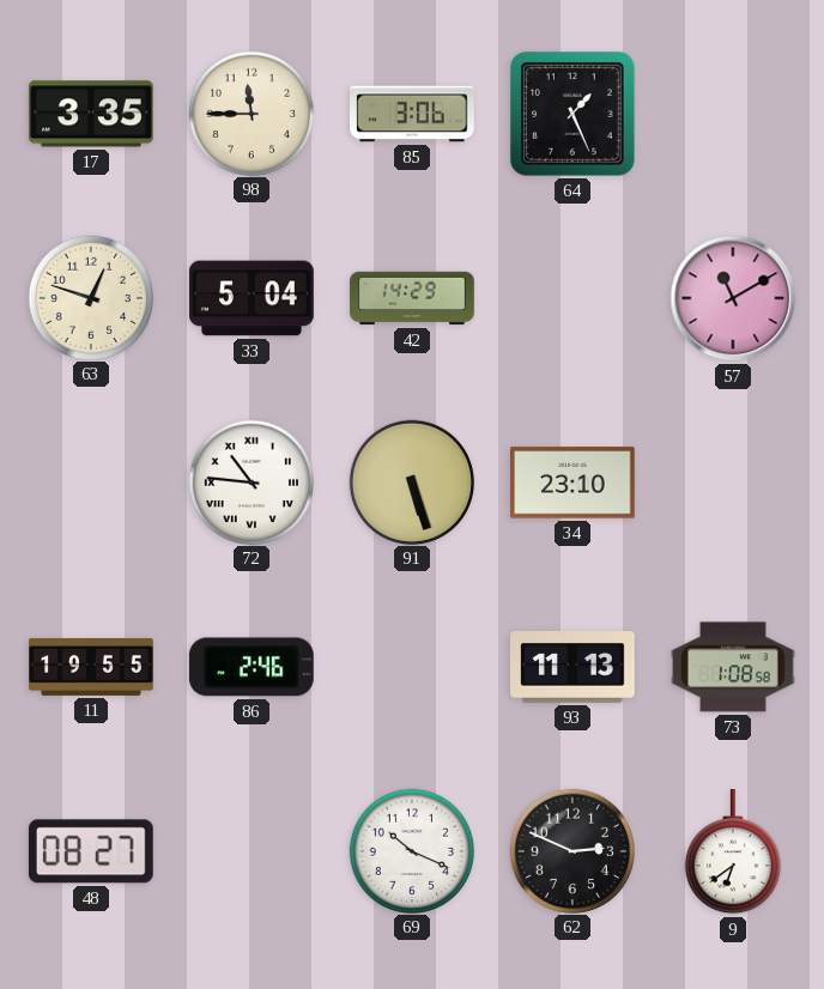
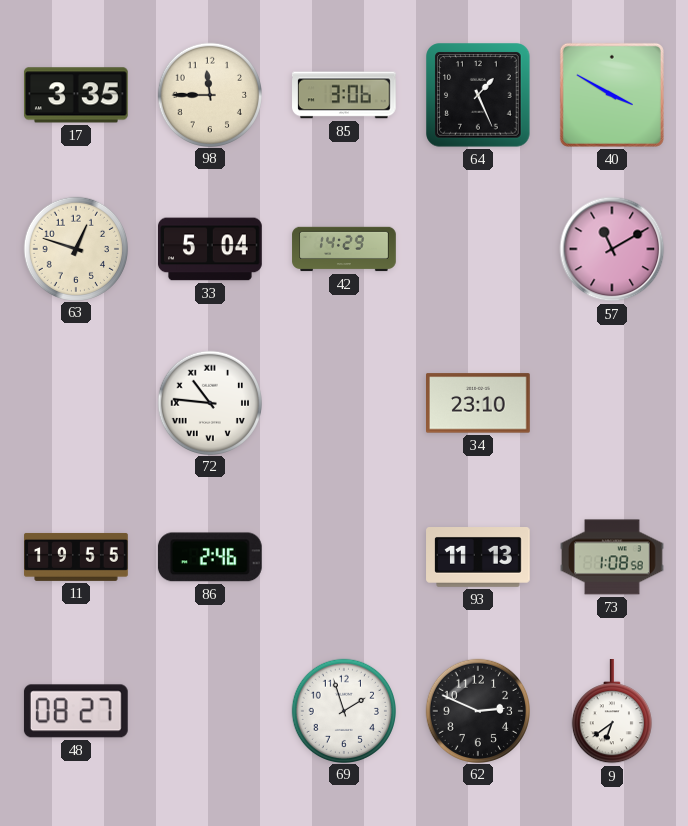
40: none -> 3:50 (612, 95)
91: 5:27 -> none (411, 481)
69: 10:19 -> 1:57 (343, 710)
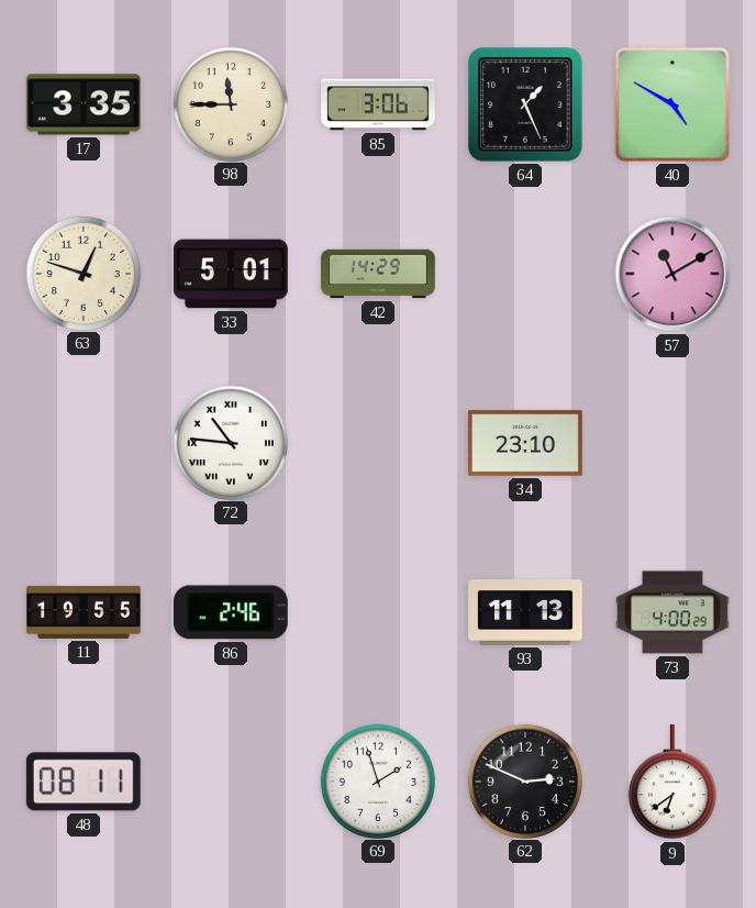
40: 3:50 -> 4:50 (672, 104)
33: 5:04 -> 5:01 (232, 274)
73: 1:08 -> 4:00 (674, 612)
48: 08:27 -> 08:11 (84, 782)
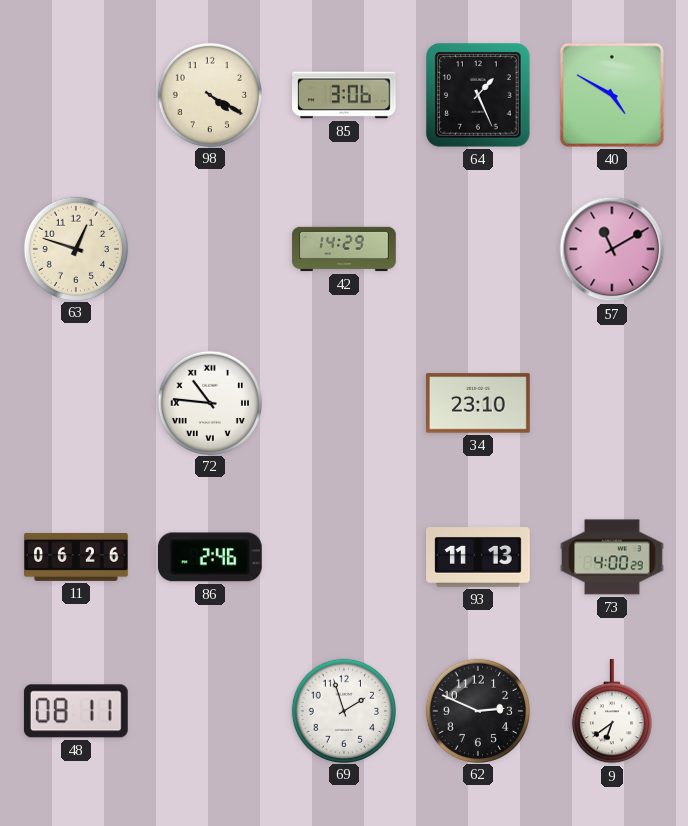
17: 3:35 -> none (84, 104)
98: 11:45 -> 4:20 (209, 94)
33: 5:01 -> none (232, 274)
11: 19:55 -> 06:26 (76, 557)
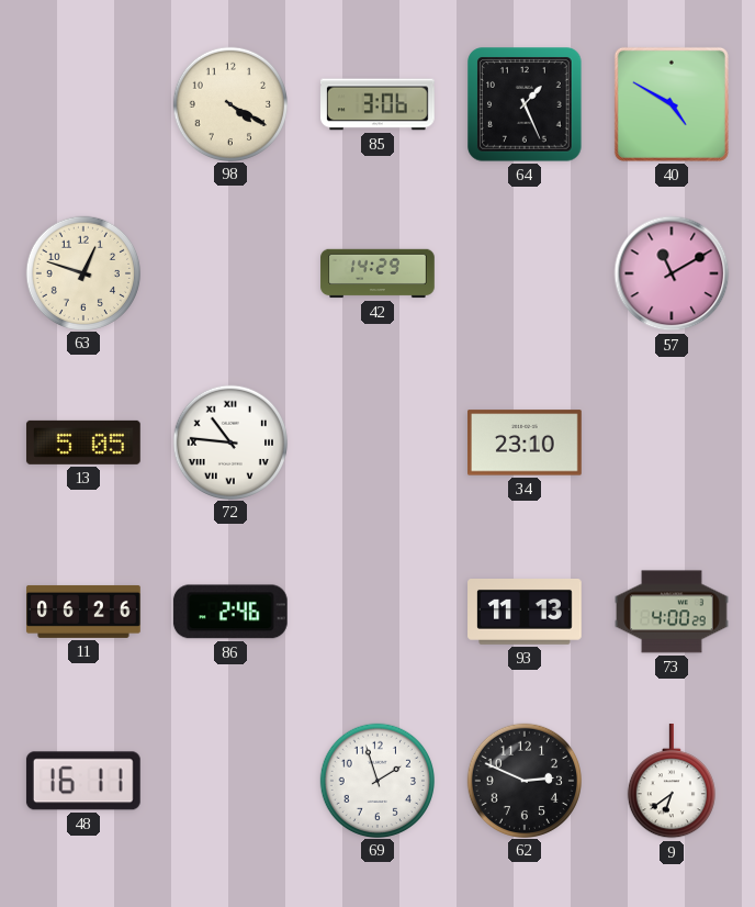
13: none -> 5:05 (83, 443)
48: 08:11 -> 16:11 (83, 781)
